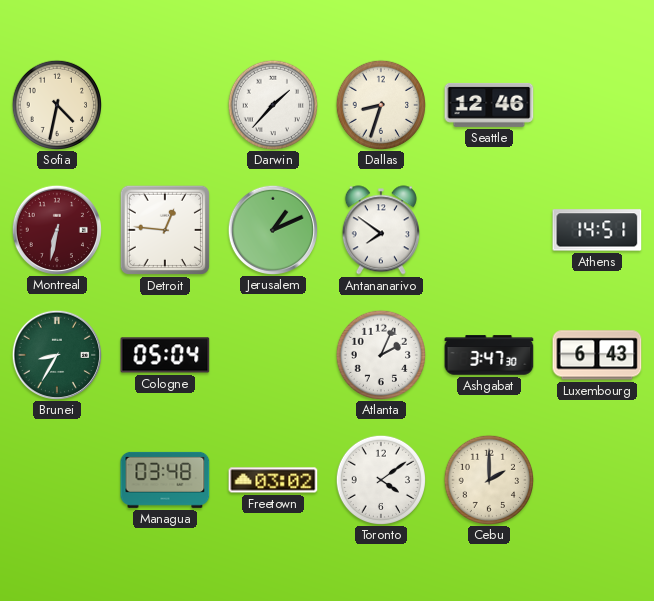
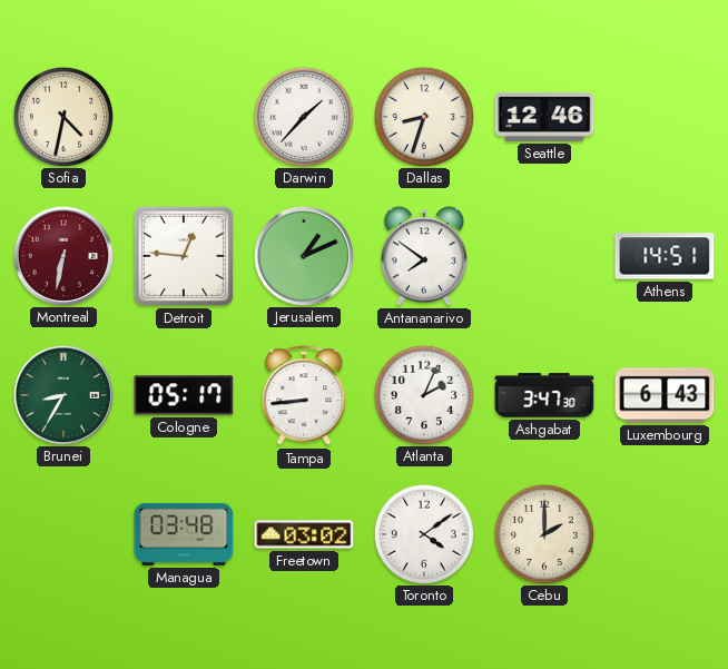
Cologne: 05:04 -> 05:17 (184, 395)
Tampa: none -> 8:44 (304, 396)
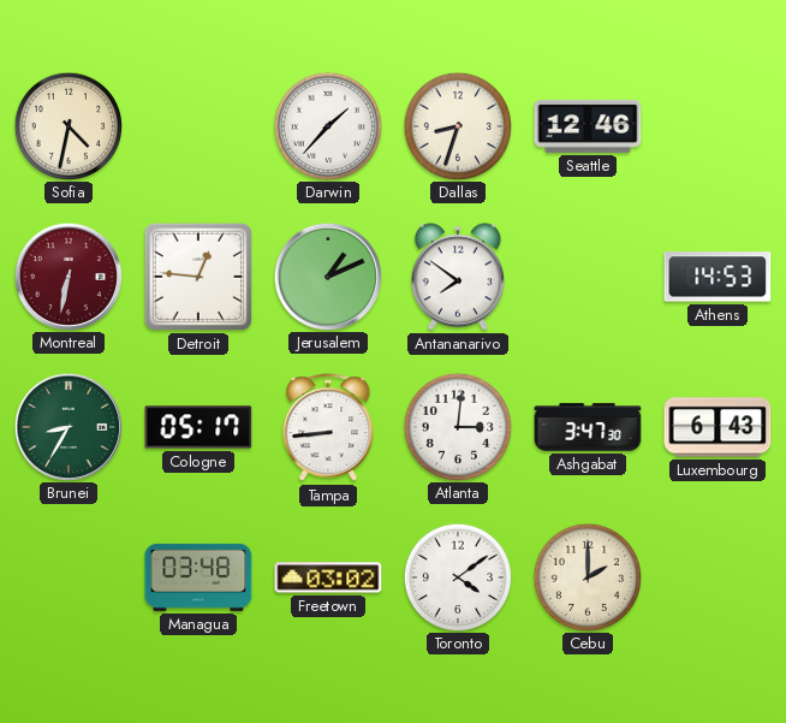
Athens: 14:51 -> 14:53 (717, 277)
Atlanta: 2:04 -> 3:01 (457, 426)
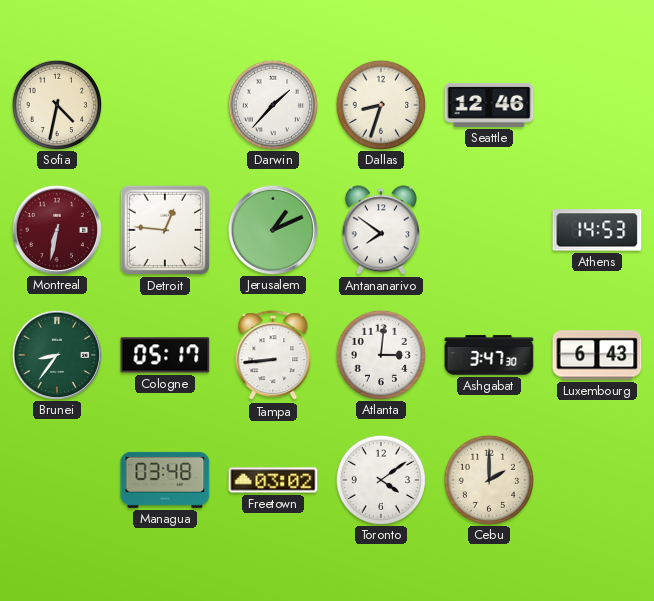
Brunei: 8:35 -> 8:36 (56, 354)
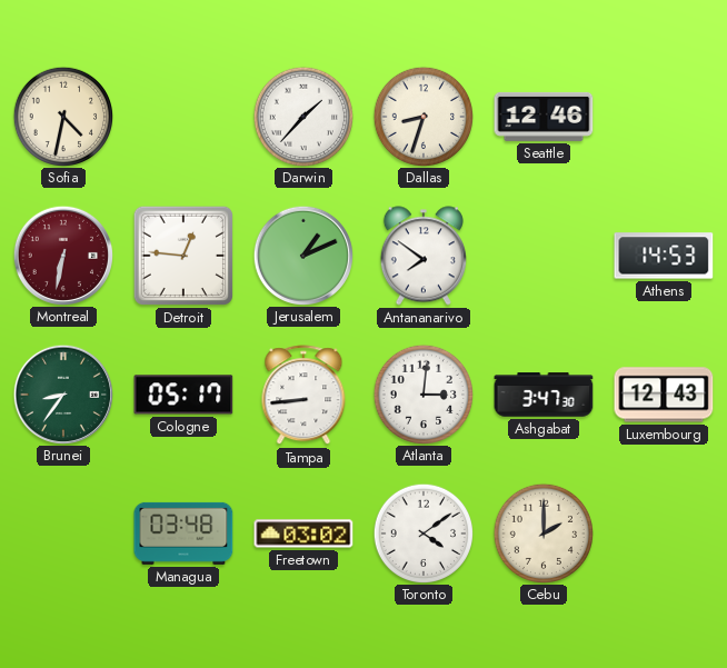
Luxembourg: 6:43 -> 12:43 (664, 395)
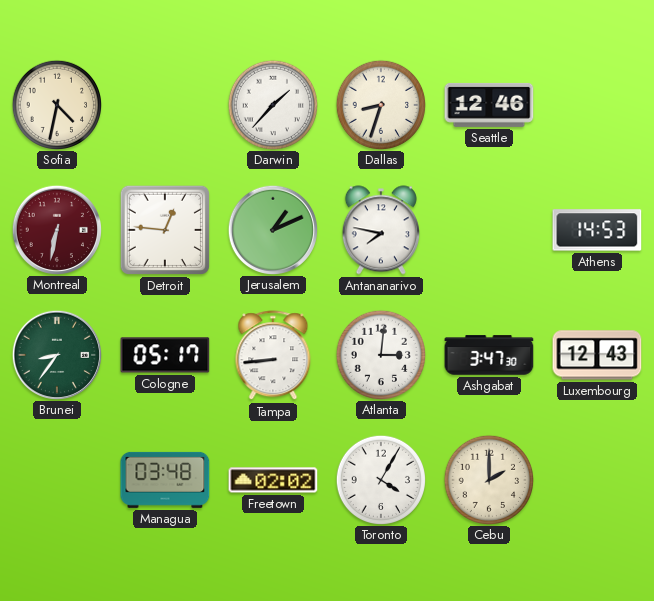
Antananarivo: 7:51 -> 7:47 (381, 230)
Freetown: 03:02 -> 02:02 (273, 480)
Toronto: 4:09 -> 4:05 (380, 479)
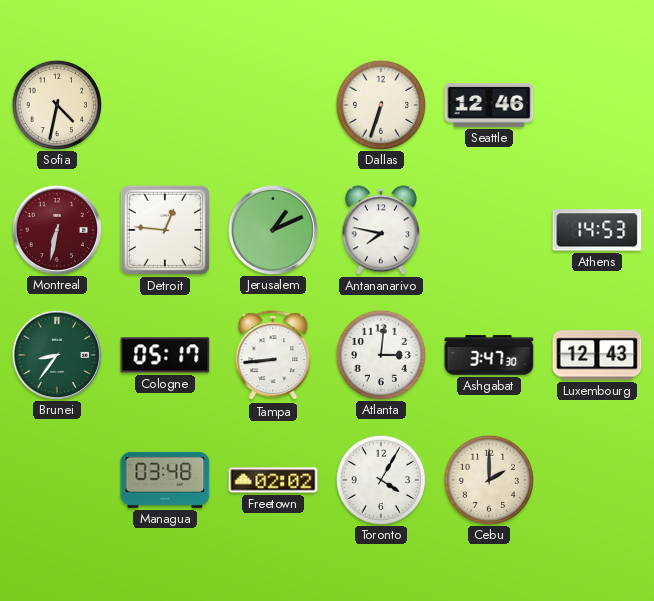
Darwin: 1:37 -> none (272, 104)
Dallas: 8:33 -> 6:33 (380, 104)
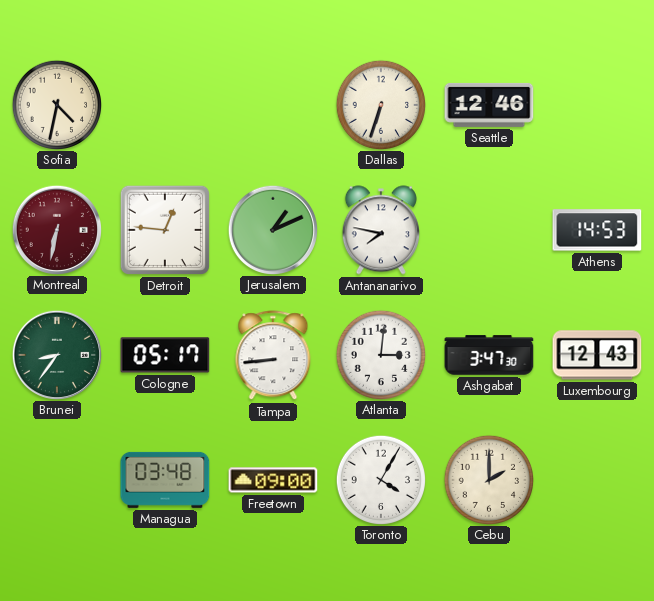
Freetown: 02:02 -> 09:00 (273, 480)
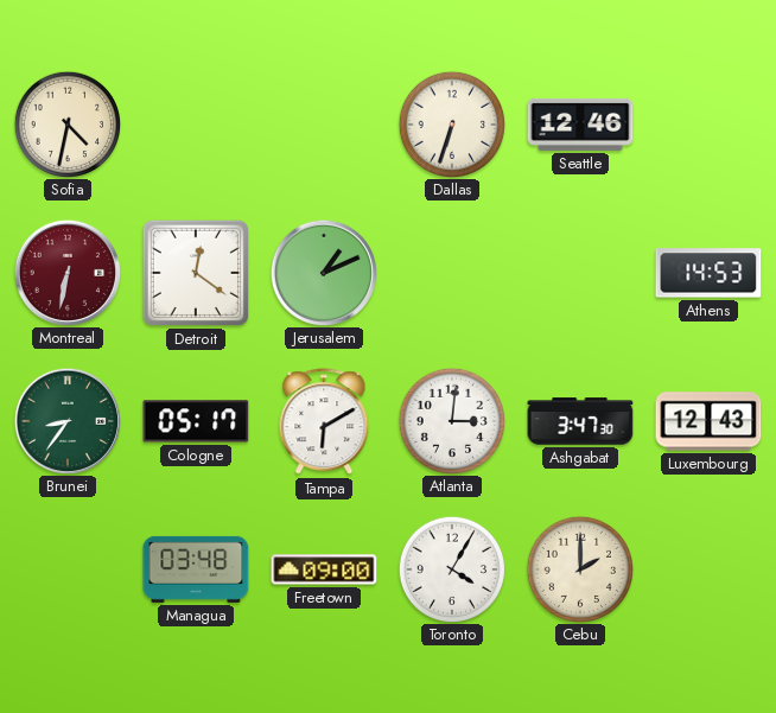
Detroit: 12:46 -> 12:21 (196, 273)
Antananarivo: 7:47 -> none (381, 230)
Tampa: 8:44 -> 6:10 (324, 422)
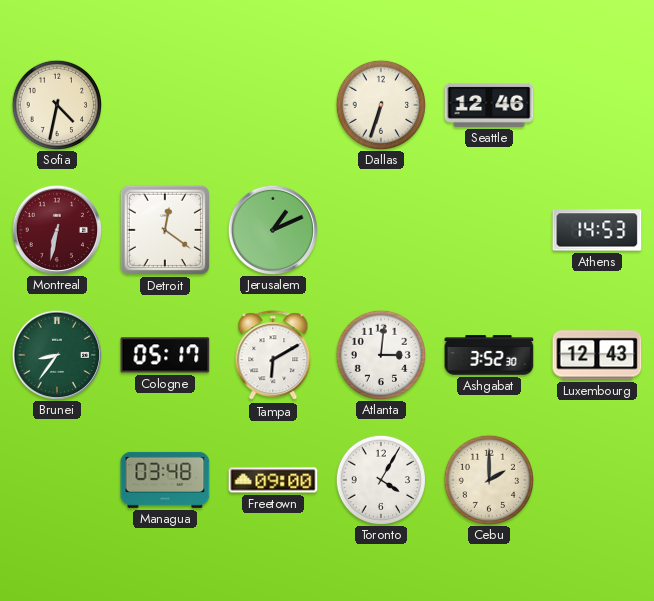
Ashgabat: 3:47 -> 3:52 (489, 355)
